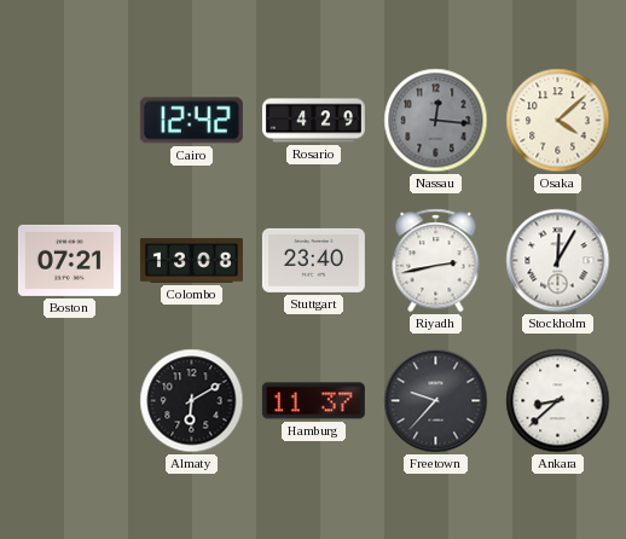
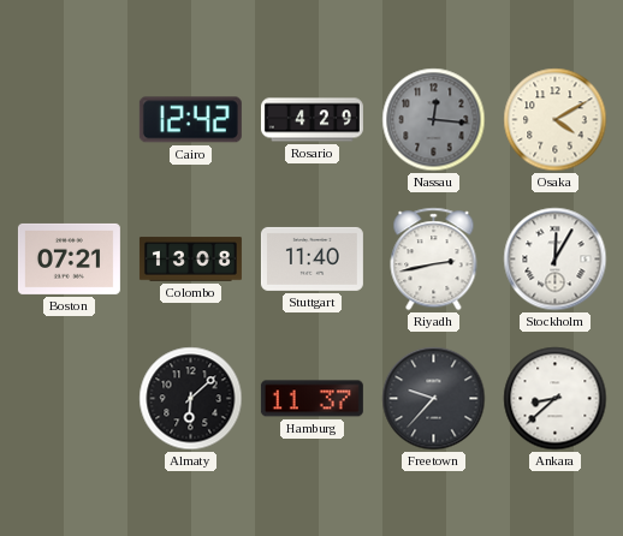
Osaka: 4:08 -> 4:10 (556, 120)
Stuttgart: 23:40 -> 11:40 (311, 258)
Almaty: 6:10 -> 6:08 (191, 399)
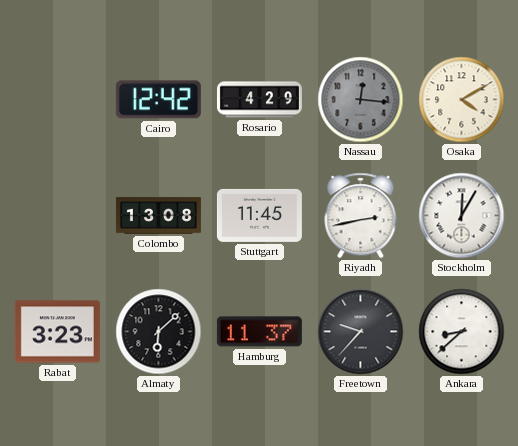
Boston: 07:21 -> none (69, 258)
Stuttgart: 11:40 -> 11:45 (259, 215)
Rabat: none -> 3:23 (57, 332)
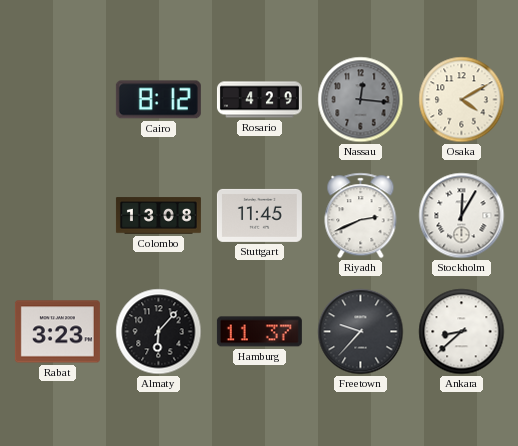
Cairo: 12:42 -> 8:12 (158, 100)
Riyadh: 2:43 -> 2:41 (361, 216)
Almaty: 6:08 -> 6:07 (159, 332)
